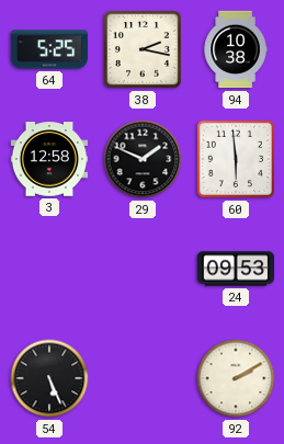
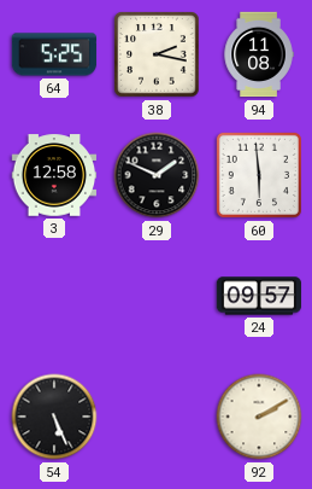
94: 10:38 -> 11:08 (259, 54)
24: 09:53 -> 09:57 (259, 296)
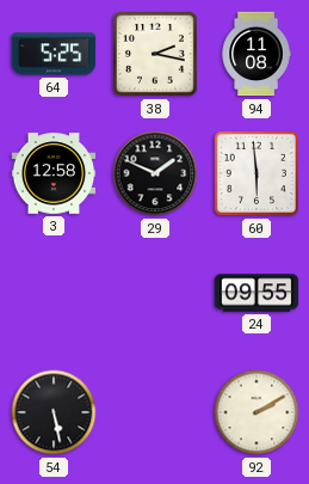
24: 09:57 -> 09:55 (257, 293)
54: 5:26 -> 5:28 (54, 412)
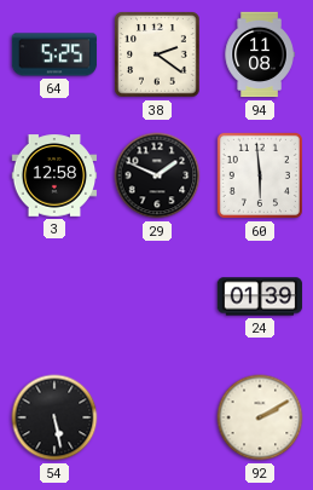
38: 2:17 -> 2:21 (157, 54)
24: 09:55 -> 01:39 (260, 296)
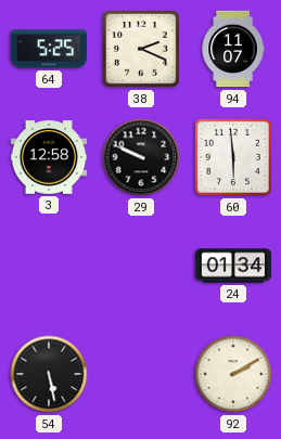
38: 2:21 -> 2:19 (141, 49)
94: 11:08 -> 11:07 (233, 49)
29: 1:49 -> 9:49 (141, 157)
24: 01:39 -> 01:34 (233, 266)
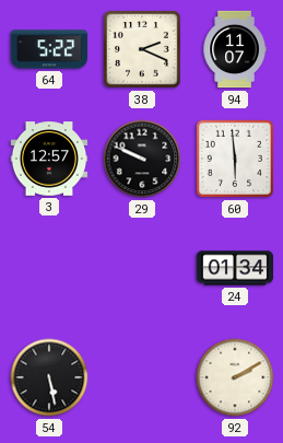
64: 5:25 -> 5:22 (49, 49)
3: 12:58 -> 12:57 (49, 159)
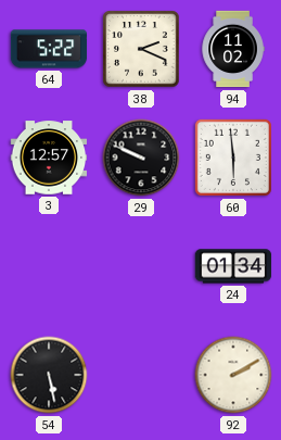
94: 11:07 -> 11:02 (233, 49)
